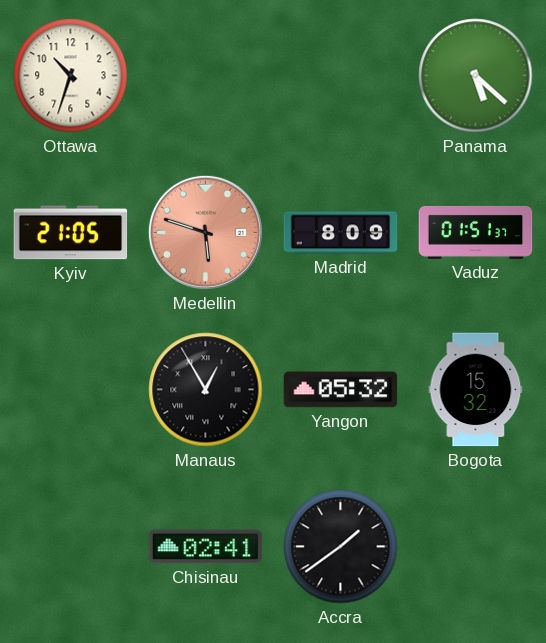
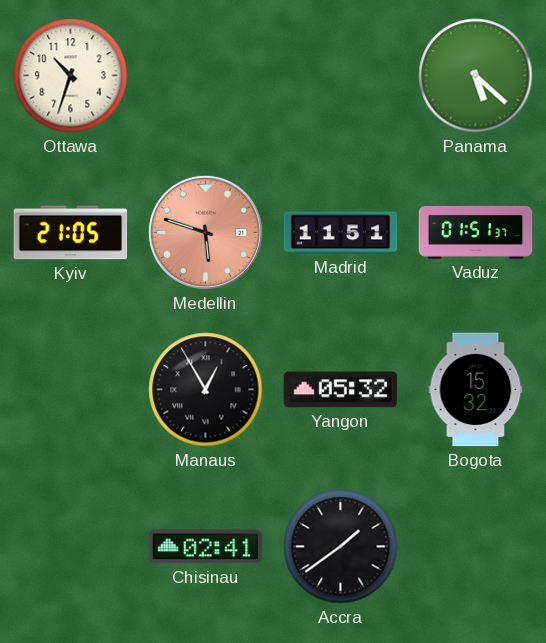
Madrid: 8:09 -> 11:51 (341, 233)
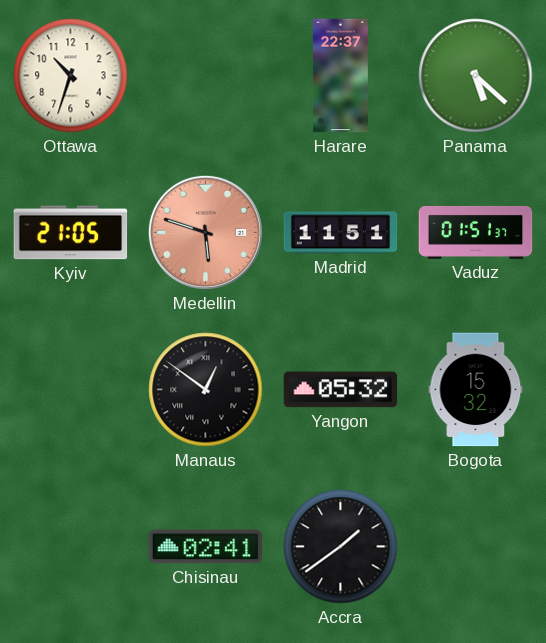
Harare: none -> 22:37 (340, 76)
Manaus: 12:55 -> 12:51 (206, 390)
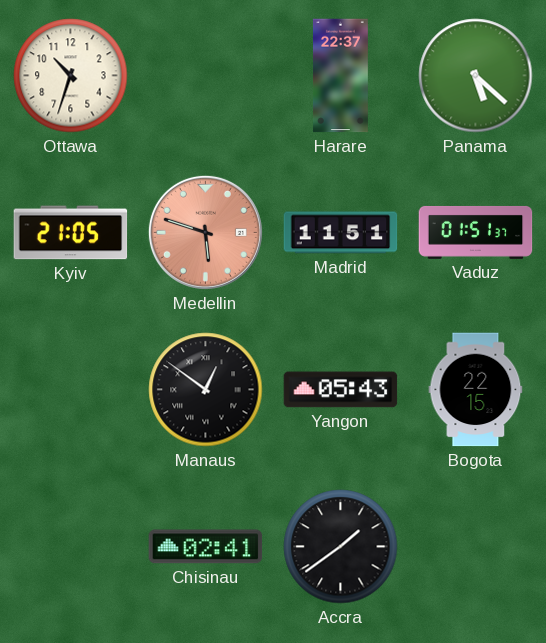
Yangon: 05:32 -> 05:43 (341, 390)
Bogota: 15:32 -> 22:15 (476, 390)
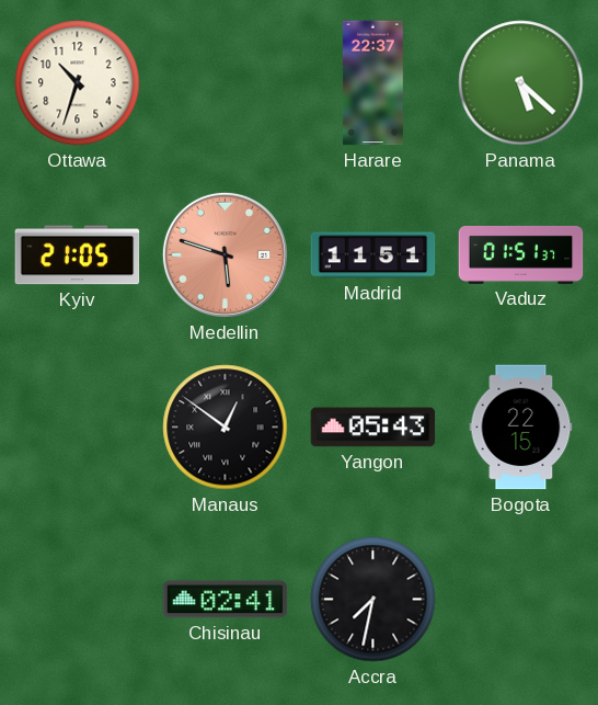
Accra: 1:39 -> 7:32 (373, 600)
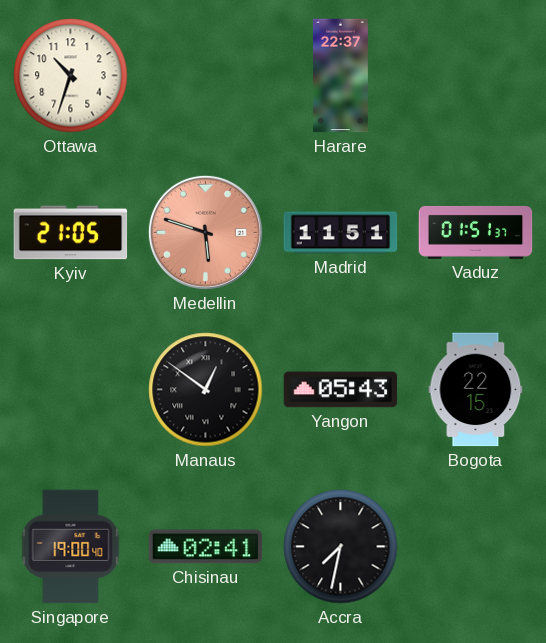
Panama: 5:22 -> none (521, 83)
Singapore: none -> 19:00 (71, 547)
